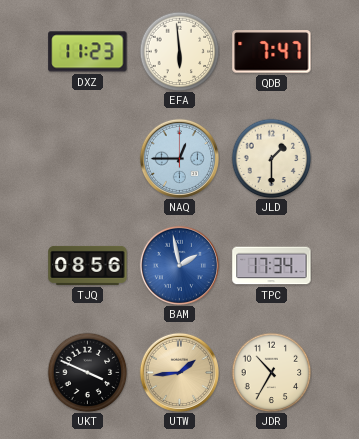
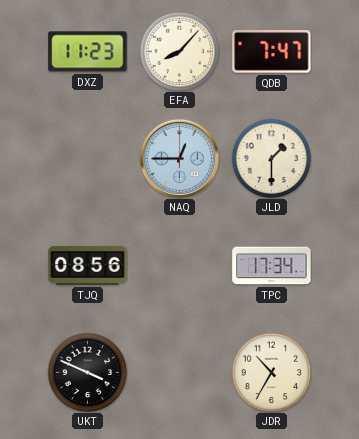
EFA: 5:59 -> 8:07 (179, 51)
BAM: 1:58 -> none (179, 265)
UTW: 1:44 -> none (179, 372)
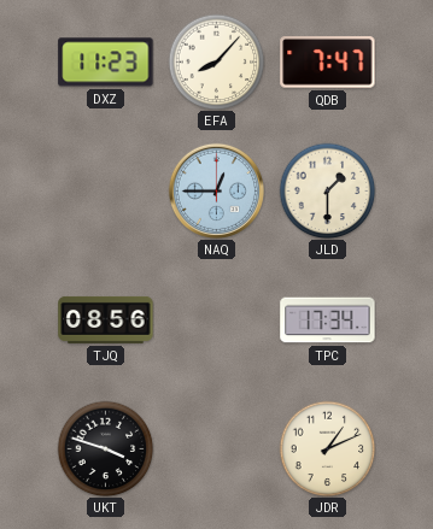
UKT: 3:49 -> 3:48 (105, 448)
JDR: 10:35 -> 1:11 (327, 448)
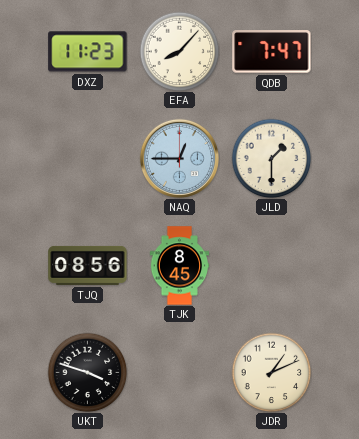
TJK: none -> 8:45 (180, 266)
TPC: 17:34 -> none (328, 321)
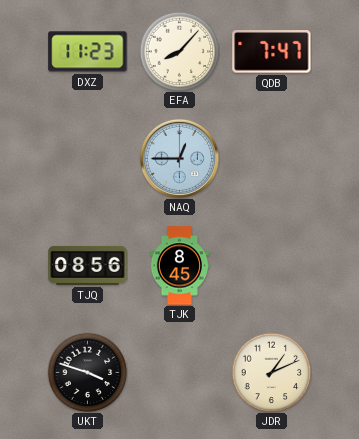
JLD: 1:30 -> none (271, 158)
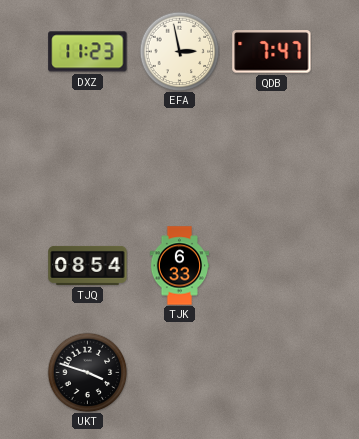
EFA: 8:07 -> 2:58 (179, 51)
NAQ: 12:45 -> none (179, 158)
TJQ: 08:56 -> 08:54 (88, 265)
TJK: 8:45 -> 6:33 (180, 266)
JDR: 1:11 -> none (271, 372)
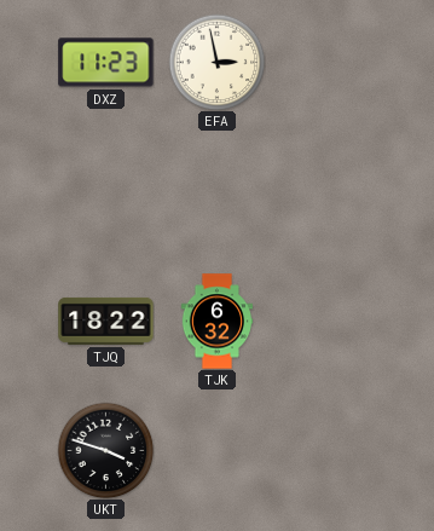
QDB: 7:47 -> none (272, 52)
TJQ: 08:54 -> 18:22 (106, 321)
TJK: 6:33 -> 6:32 (218, 322)
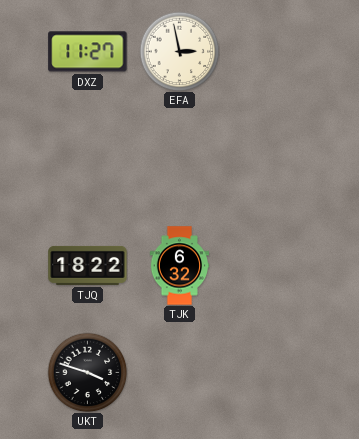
DXZ: 11:23 -> 11:27 (88, 52)
